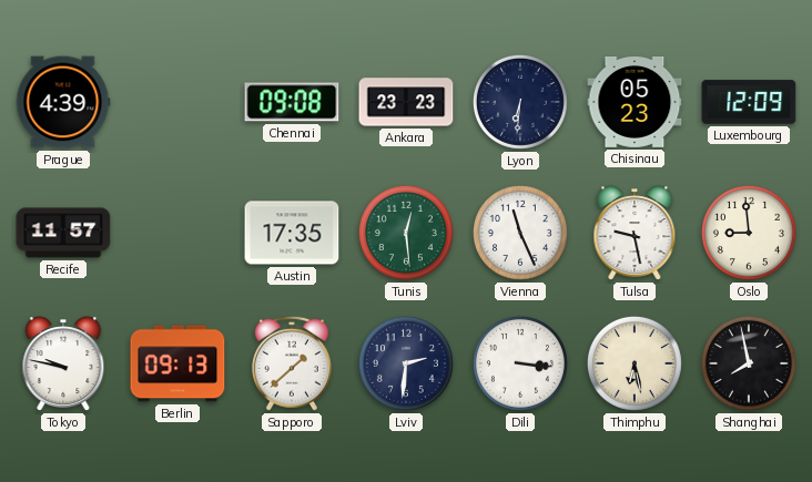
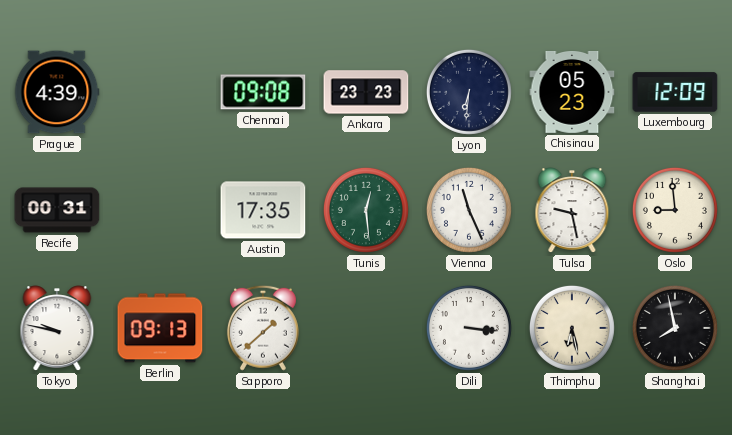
Recife: 11:57 -> 00:31 (57, 210)
Lviv: 2:31 -> none (406, 363)
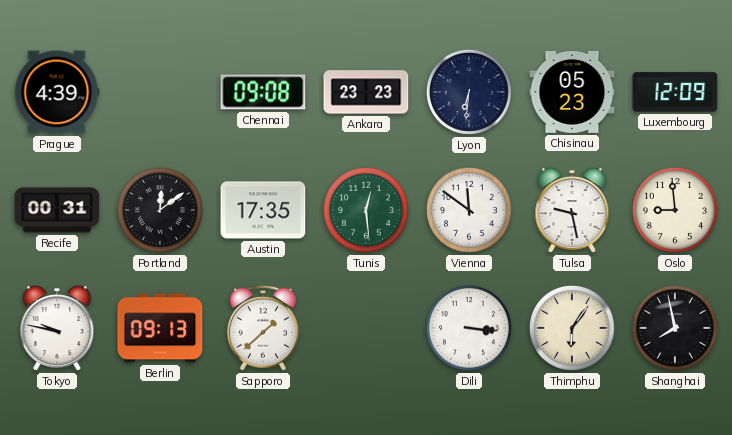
Portland: none -> 12:09 (160, 210)
Vienna: 11:26 -> 11:51 (469, 210)
Thimphu: 6:28 -> 6:06 (572, 328)
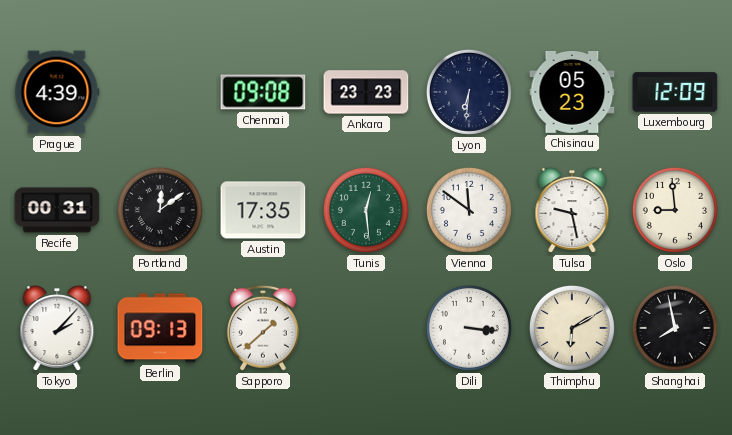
Tokyo: 9:47 -> 2:07 (57, 328)
Thimphu: 6:06 -> 6:10 (572, 328)
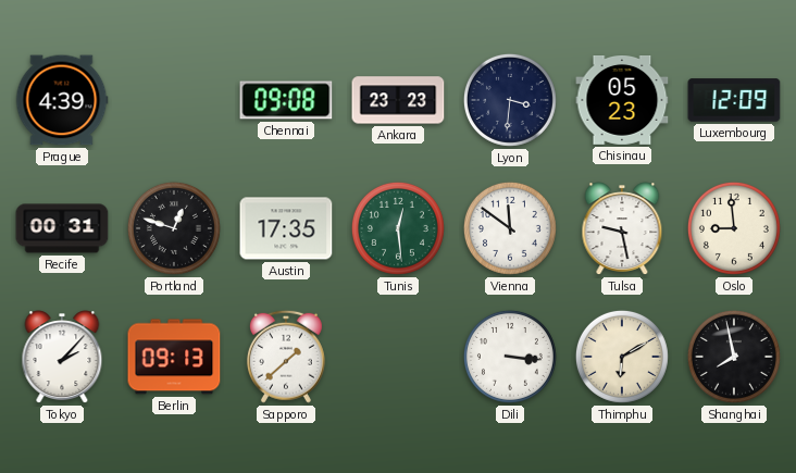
Lyon: 6:31 -> 3:31 (510, 100)
Portland: 12:09 -> 12:48 (174, 228)
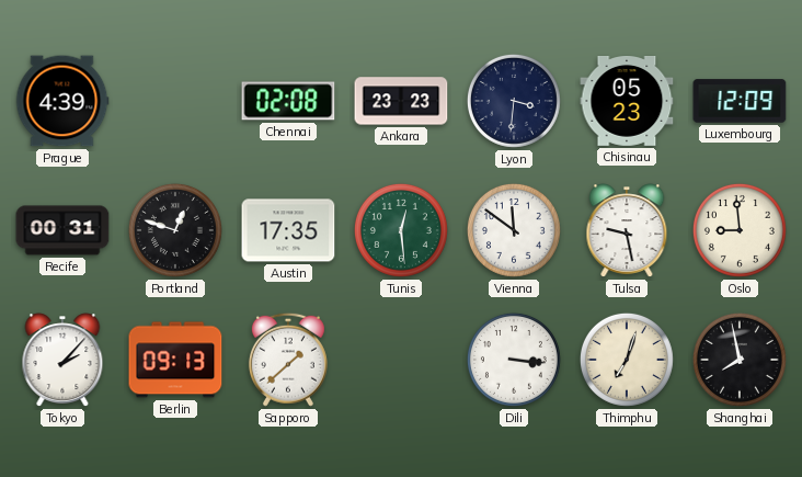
Chennai: 09:08 -> 02:08 (288, 101)
Thimphu: 6:10 -> 7:03 (627, 360)
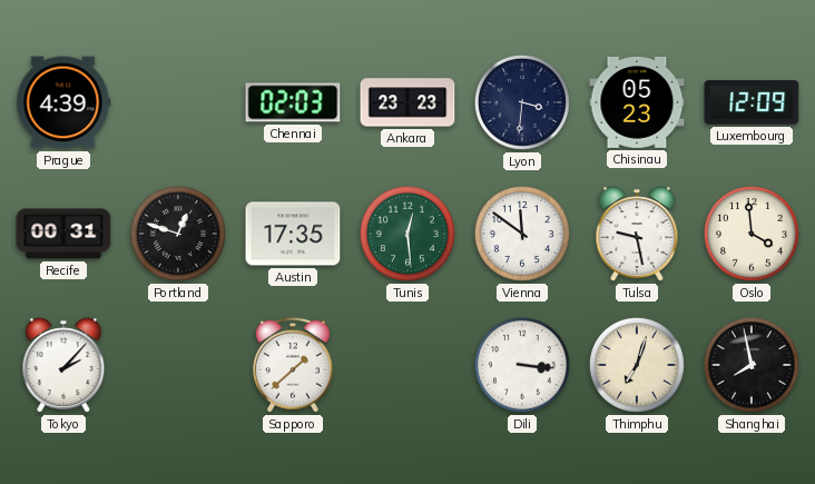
Chennai: 02:08 -> 02:03 (293, 102)
Oslo: 8:59 -> 3:59 (752, 234)
Berlin: 09:13 -> none (175, 360)
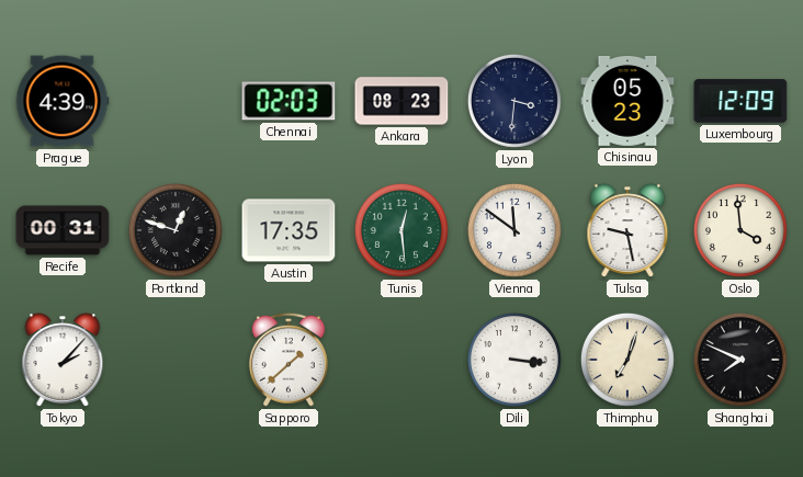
Ankara: 23:23 -> 08:23 (401, 101)
Shanghai: 7:58 -> 7:49 (740, 360)
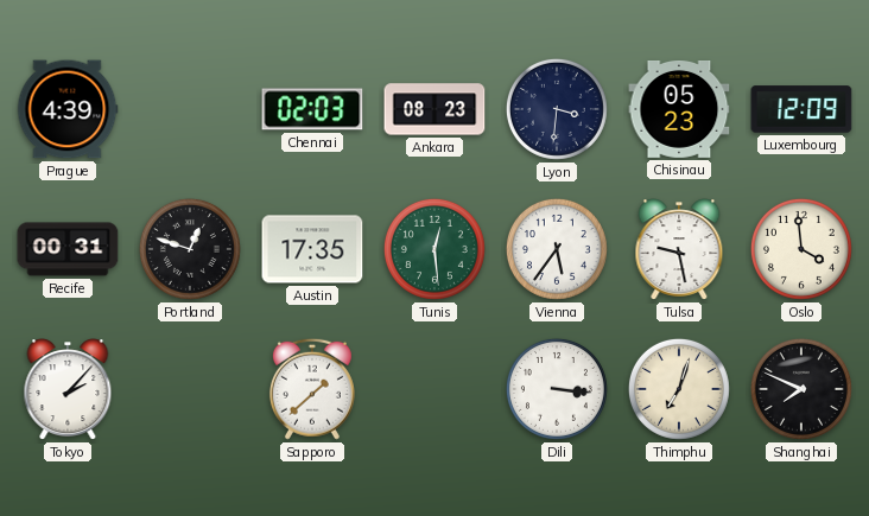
Vienna: 11:51 -> 5:36 (557, 249)
